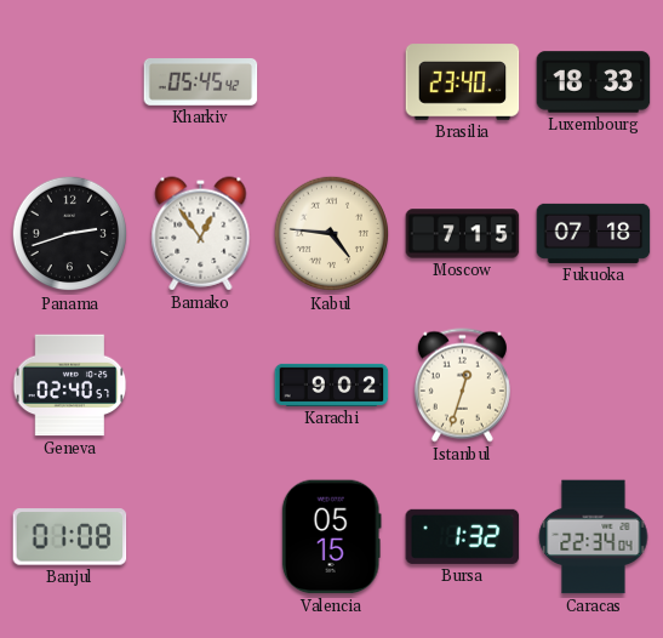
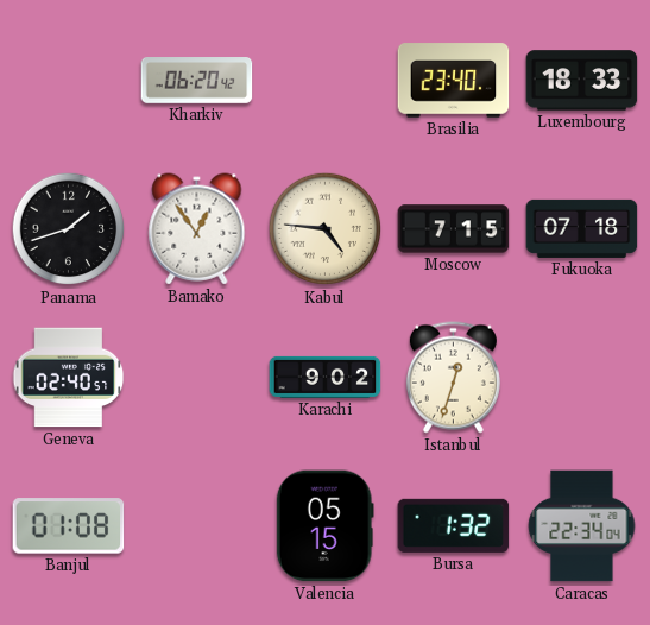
Kharkiv: 05:45 -> 06:20 (197, 81)
Panama: 2:42 -> 1:42 (69, 229)
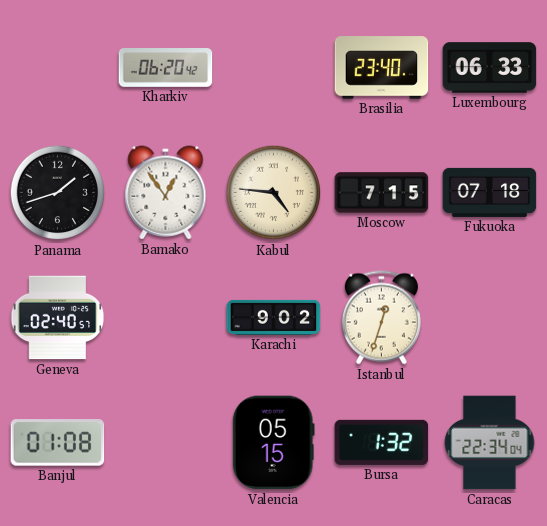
Luxembourg: 18:33 -> 06:33 (490, 68)
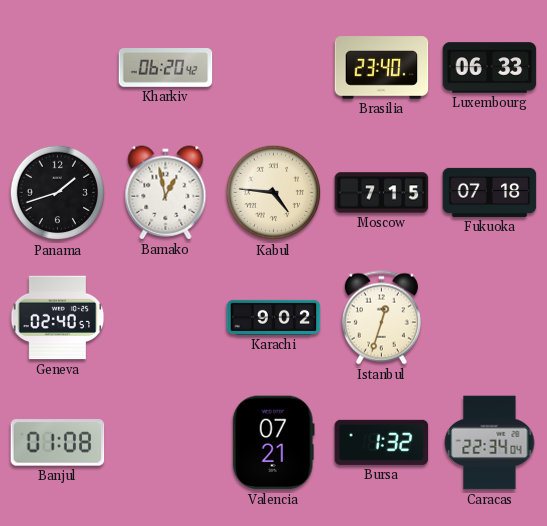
Bamako: 12:54 -> 12:58 (166, 193)
Valencia: 05:15 -> 07:21 (273, 443)
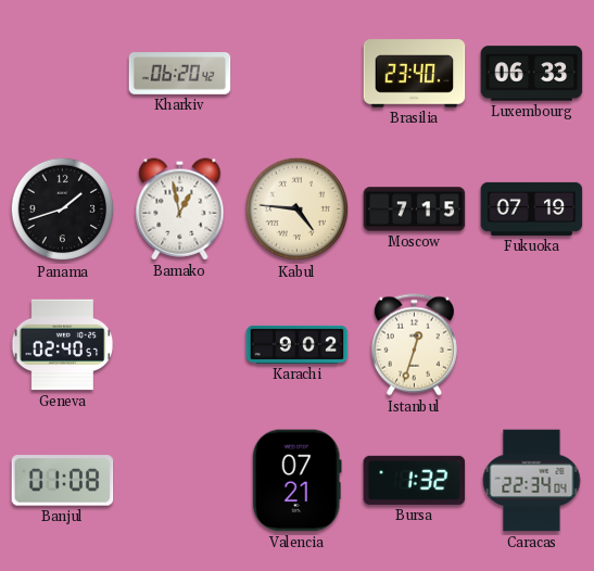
Fukuoka: 07:18 -> 07:19 (532, 208)
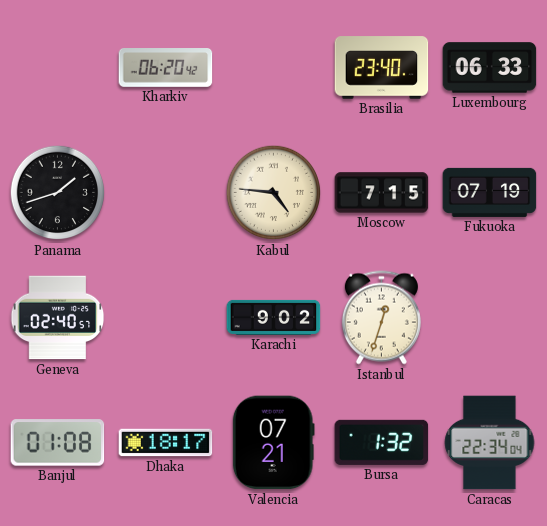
Bamako: 12:58 -> none (180, 210)
Dhaka: none -> 18:17 (166, 443)
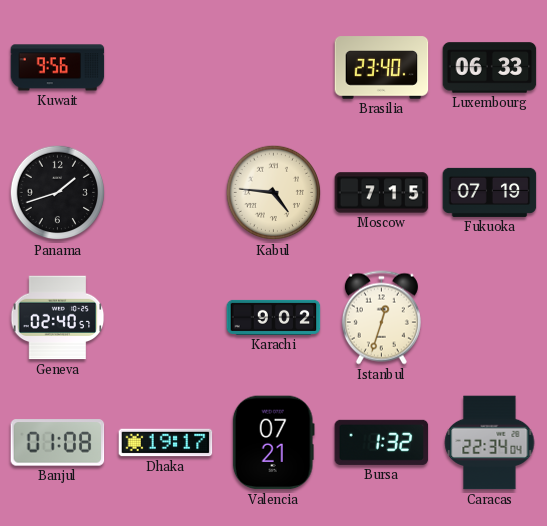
Kuwait: none -> 9:56 (58, 68)
Kharkiv: 06:20 -> none (166, 68)
Dhaka: 18:17 -> 19:17 (166, 443)
